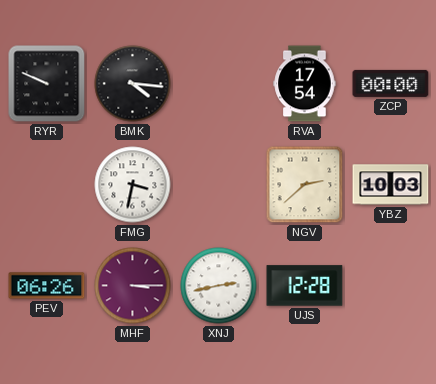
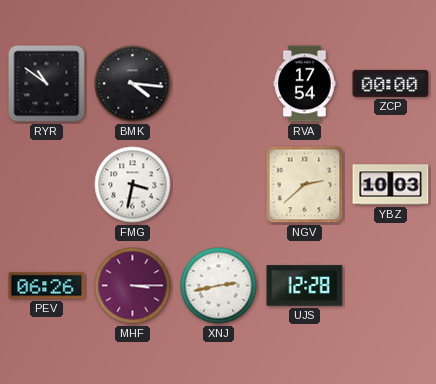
RYR: 9:49 -> 10:51 (47, 84)
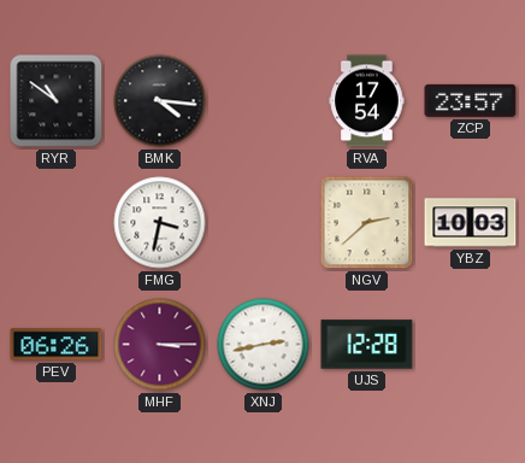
ZCP: 00:00 -> 23:57 (471, 100)
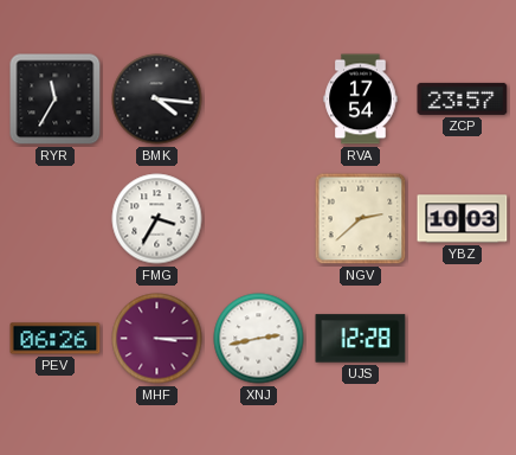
RYR: 10:51 -> 11:35 (56, 100)
FMG: 3:32 -> 3:35 (157, 219)
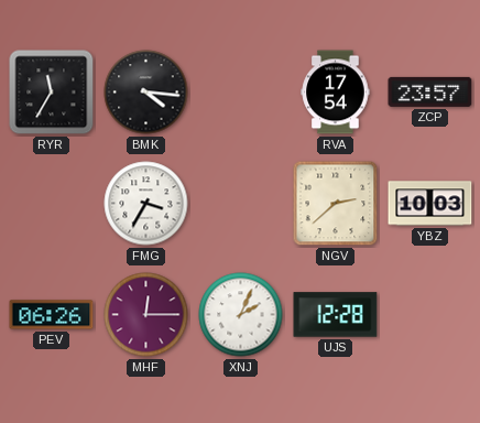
MHF: 3:15 -> 12:15 (146, 315)
XNJ: 2:43 -> 2:04 (241, 315)
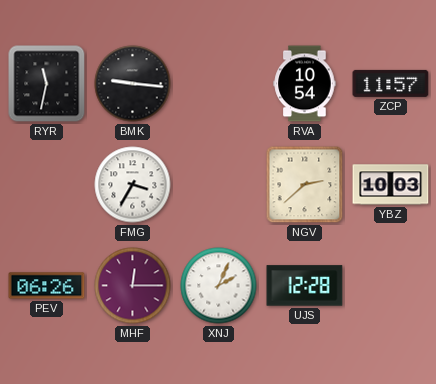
RYR: 11:35 -> 11:32 (47, 84)
BMK: 4:16 -> 9:16 (133, 84)
RVA: 17:54 -> 10:54 (305, 84)
ZCP: 23:57 -> 11:57 (391, 83)
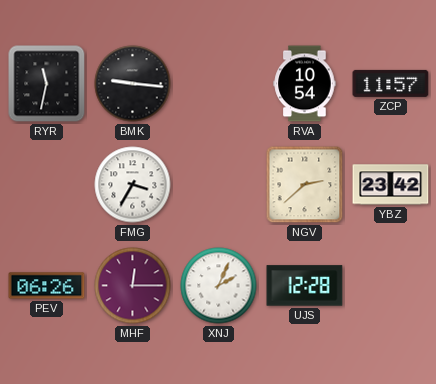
YBZ: 10:03 -> 23:42 (391, 185)
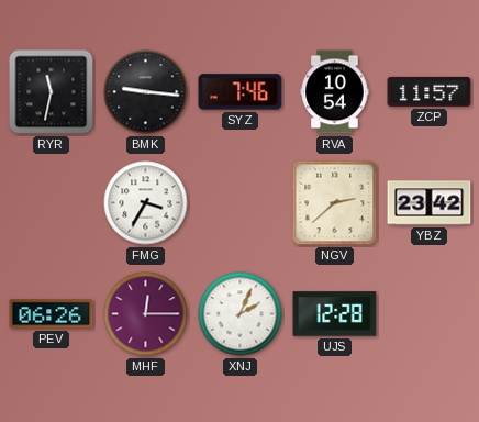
SYZ: none -> 7:46 (241, 92)
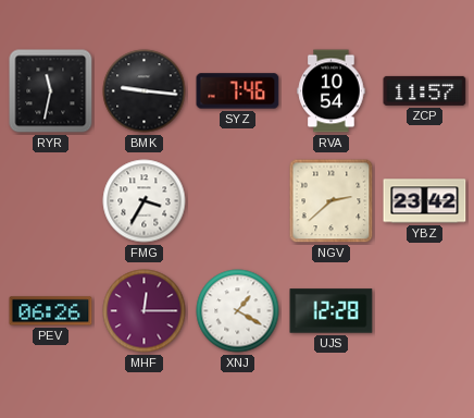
XNJ: 2:04 -> 1:20 (238, 311)
